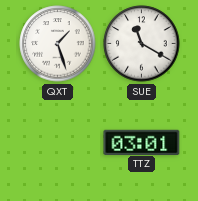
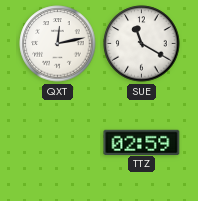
QXT: 1:27 -> 12:13 (58, 44)
TTZ: 03:01 -> 02:59 (142, 142)
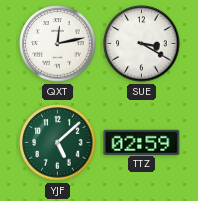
SUE: 11:20 -> 3:20 (142, 44)
YJF: none -> 5:08 (58, 143)
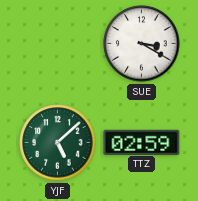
QXT: 12:13 -> none (58, 44)
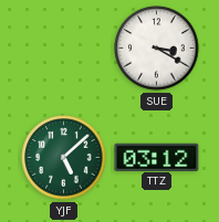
TTZ: 02:59 -> 03:12 (157, 157)
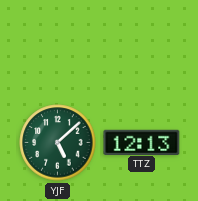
SUE: 3:20 -> none (157, 49)
TTZ: 03:12 -> 12:13 (142, 142)
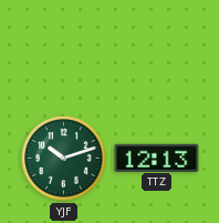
YJF: 5:08 -> 10:12 (64, 159)
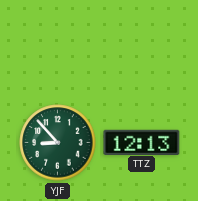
YJF: 10:12 -> 8:53 (58, 143)
